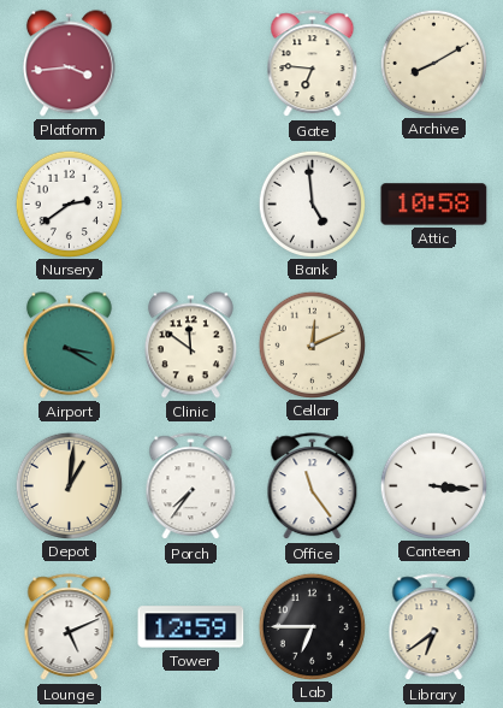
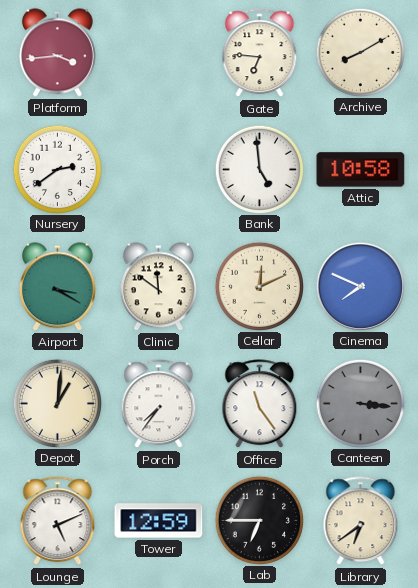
Cinema: none -> 7:49 (360, 286)
Canteen dial: white -> grey (360, 403)
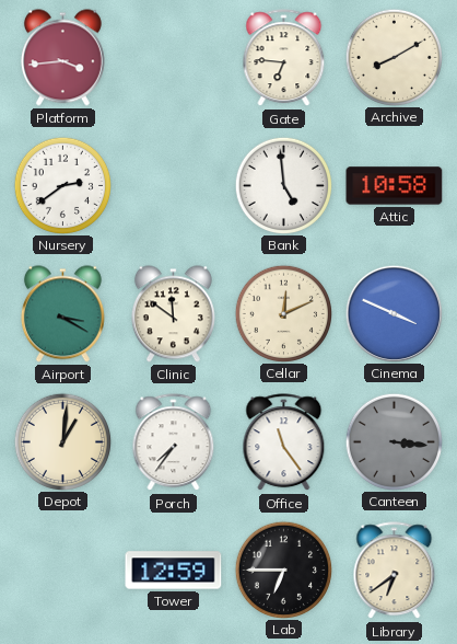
Cinema: 7:49 -> 3:49 (394, 313)
Lounge: 5:11 -> none (58, 521)
